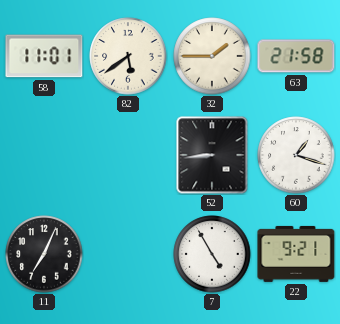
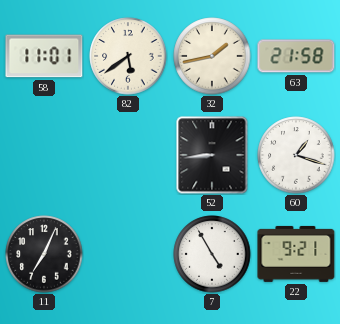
32: 1:45 -> 1:43 (212, 56)
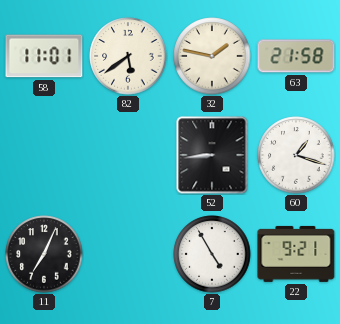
32: 1:43 -> 1:47 (212, 56)
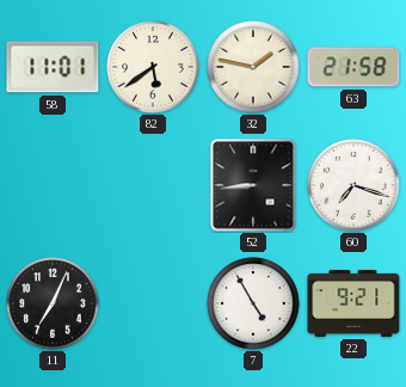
60: 1:18 -> 7:18 (353, 185)
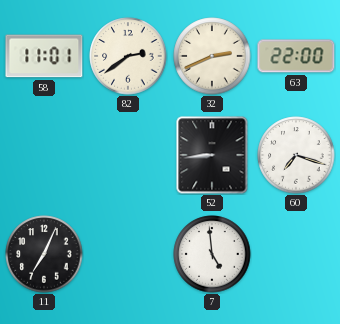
82: 5:39 -> 2:39 (128, 56)
32: 1:47 -> 2:41 (212, 56)
63: 21:58 -> 22:00 (296, 56)
7: 4:55 -> 4:59 (212, 254)
22: 9:21 -> none (353, 303)
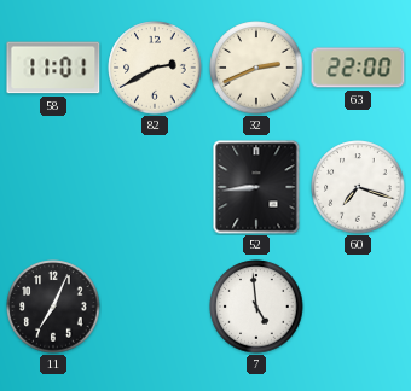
82: 2:39 -> 2:40 (155, 68)
